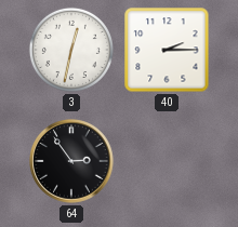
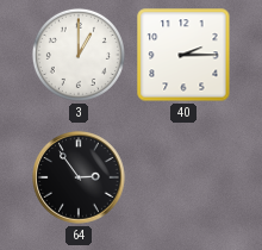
3: 12:32 -> 1:00 (79, 55)
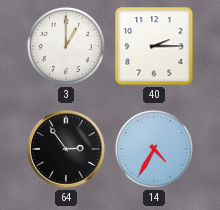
14: none -> 4:35 (154, 149)
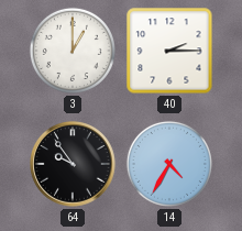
64: 2:54 -> 9:54 (73, 164)
